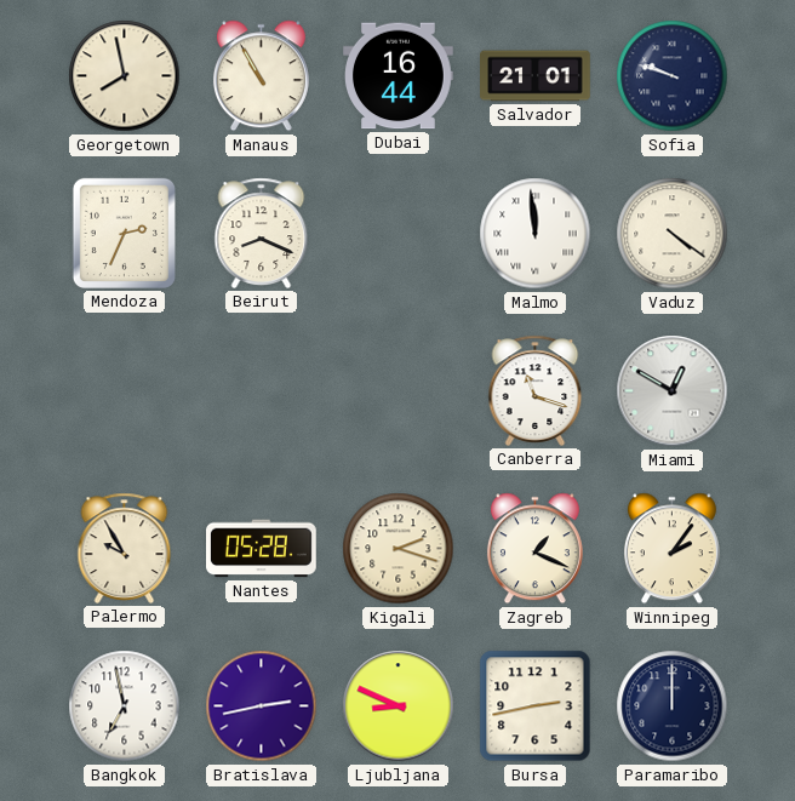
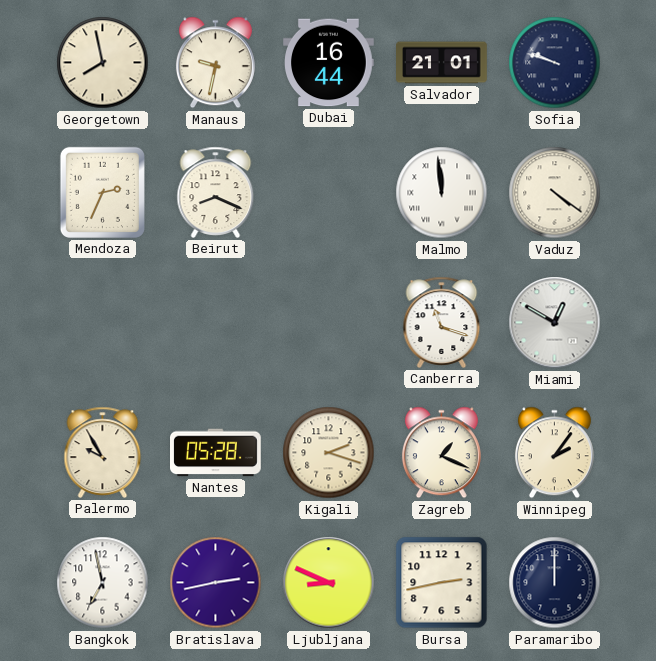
Manaus: 10:55 -> 9:32 (215, 63)
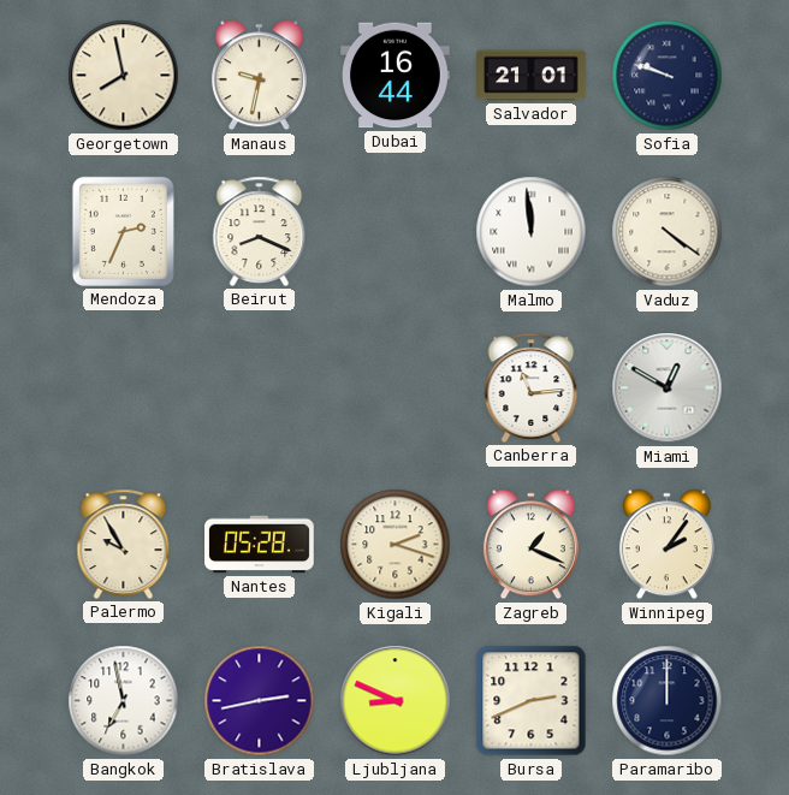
Canberra: 11:18 -> 11:14 (532, 387)
Bursa: 2:43 -> 2:41 (532, 701)
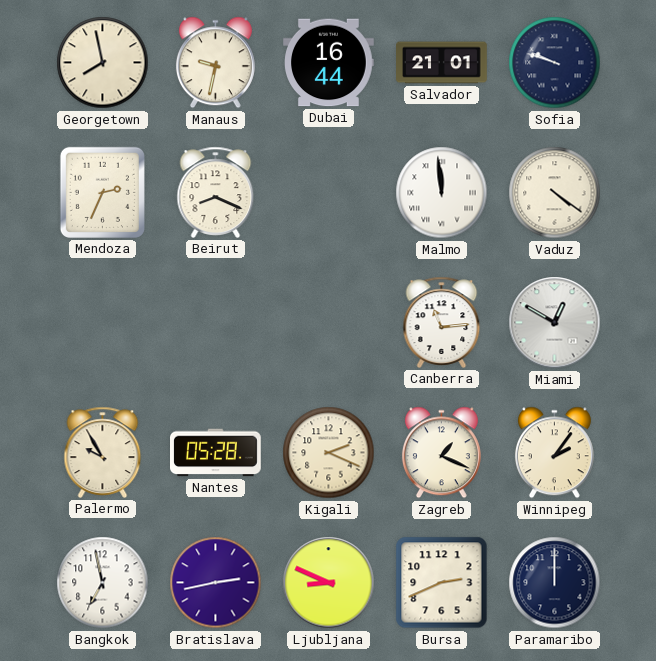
Kigali: 2:18 -> 2:19 (329, 453)
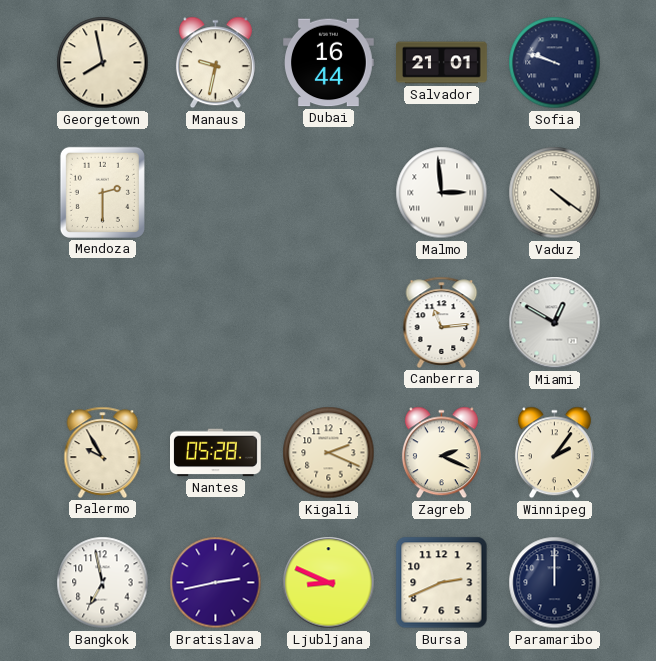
Mendoza: 2:34 -> 2:30 (102, 192)
Beirut: 8:19 -> none (216, 192)
Malmo: 11:59 -> 2:59 (442, 193)
Zagreb: 1:19 -> 2:19 (441, 453)
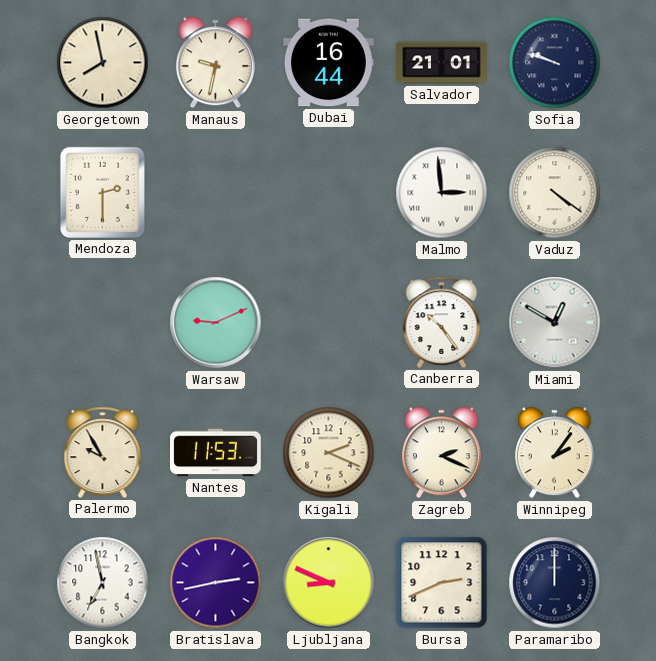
Warsaw: none -> 9:11 (216, 323)
Canberra: 11:14 -> 10:24 (442, 322)
Nantes: 05:28 -> 11:53 (216, 453)
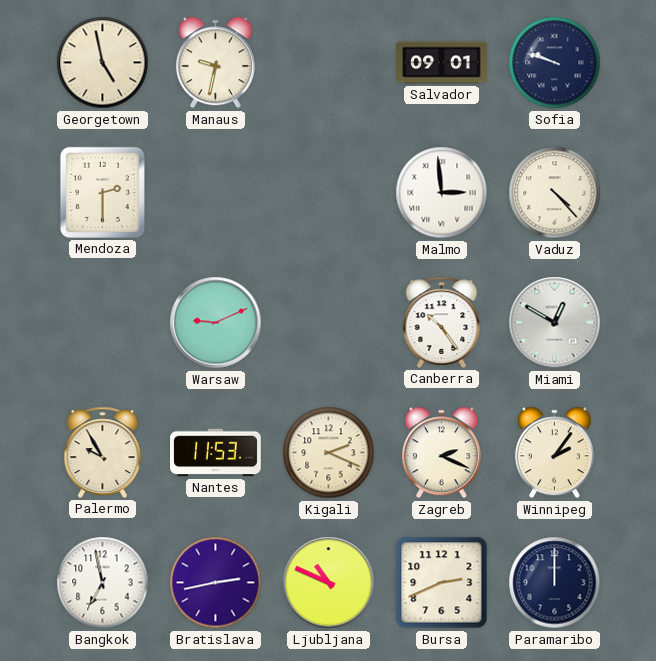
Georgetown: 7:58 -> 4:58 (103, 63)
Dubai: 16:44 -> none (329, 63)
Salvador: 21:01 -> 09:01 (442, 63)
Vaduz: 4:21 -> 4:23 (555, 193)
Ljubljana: 8:49 -> 10:49 (329, 583)
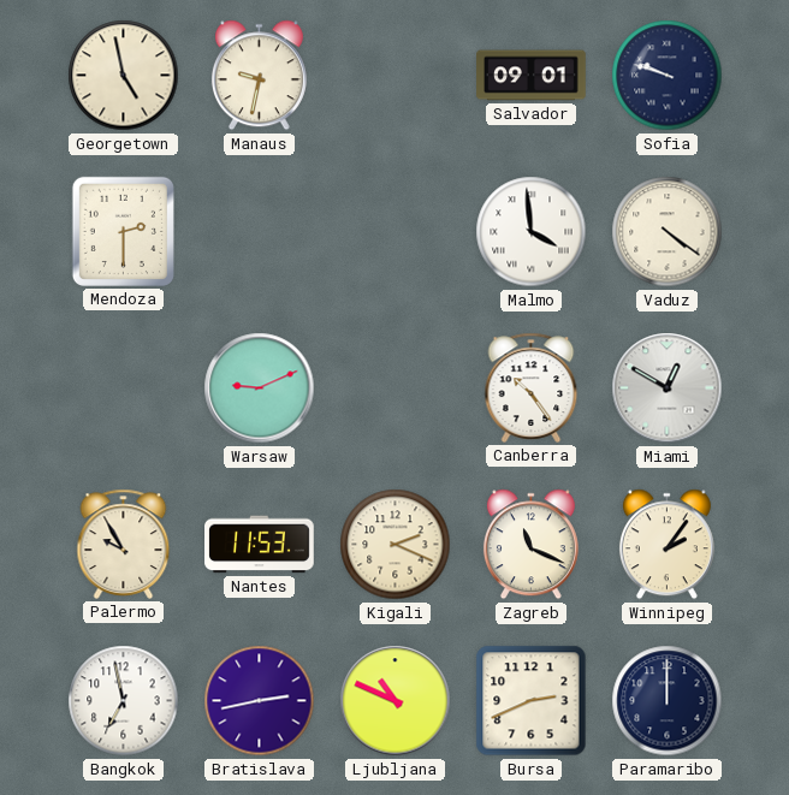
Malmo: 2:59 -> 3:59 (532, 232)
Vaduz: 4:23 -> 4:21 (668, 232)
Zagreb: 2:19 -> 11:19 (530, 545)
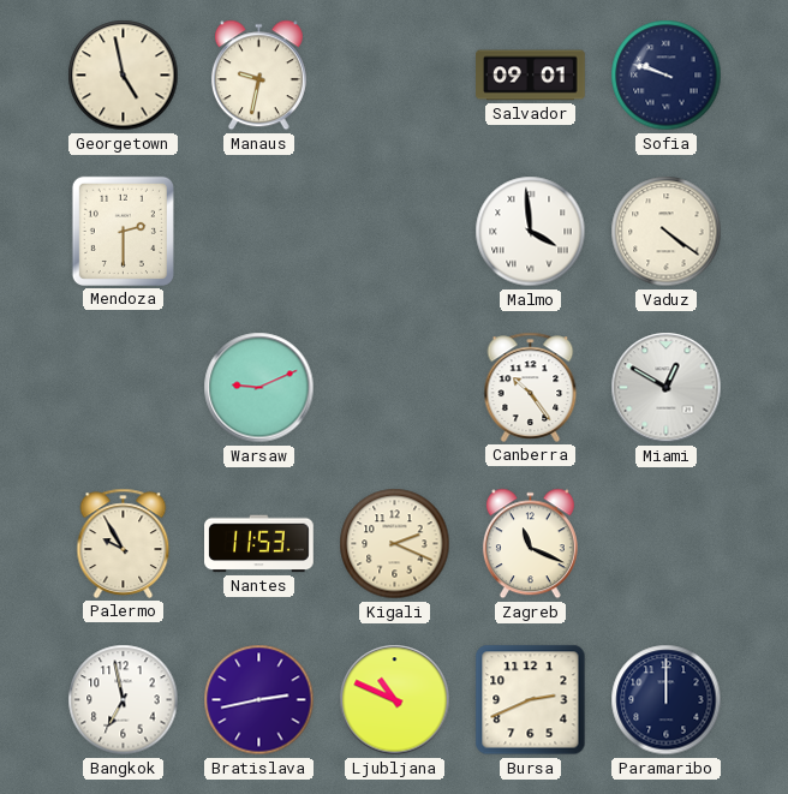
Winnipeg: 2:06 -> none (666, 545)
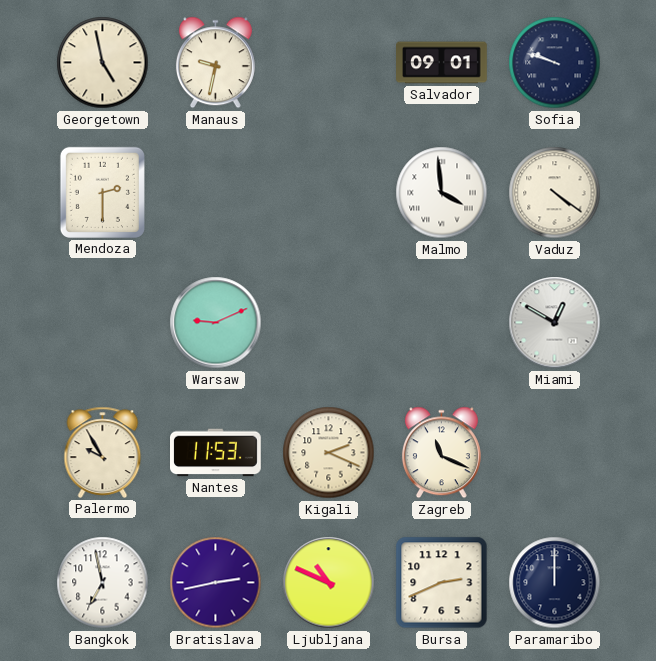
Canberra: 10:24 -> none (531, 387)
